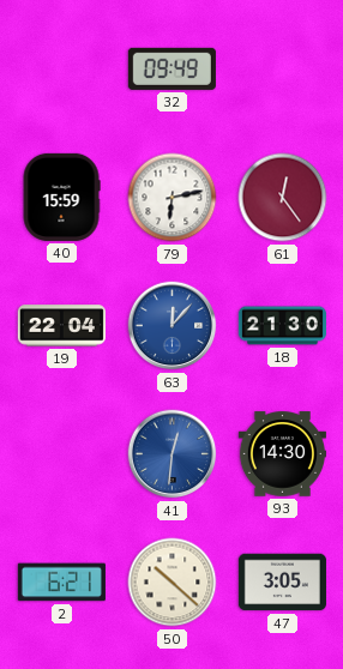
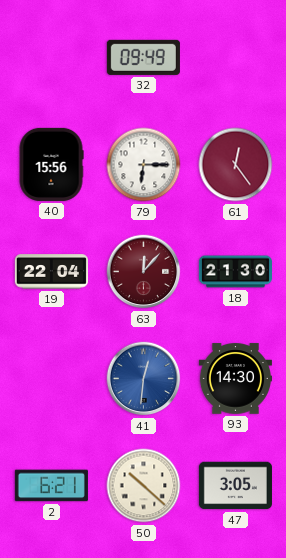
40: 15:59 -> 15:56 (51, 164)
79: 6:13 -> 6:15 (144, 165)
63 dial: blue -> burgundy (144, 272)
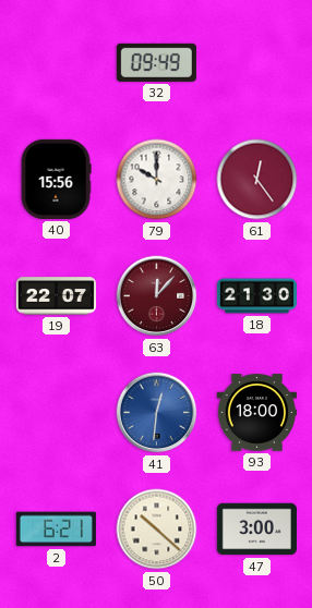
79: 6:15 -> 10:00 (157, 180)
19: 22:04 -> 22:07 (56, 296)
93: 14:30 -> 18:00 (256, 413)
47: 3:05 -> 3:00 (256, 530)
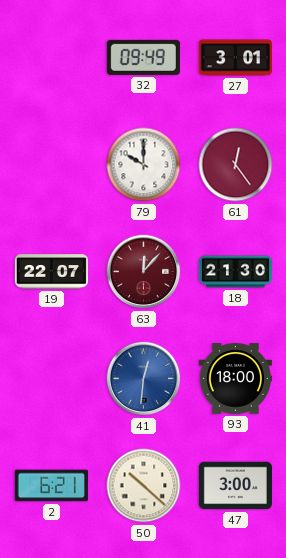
27: none -> 3:01 (235, 58)
40: 15:56 -> none (56, 179)
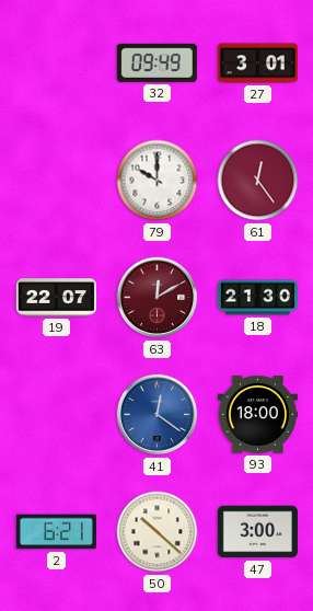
63: 12:07 -> 12:10 (158, 298)
41: 12:31 -> 12:21 (158, 415)
